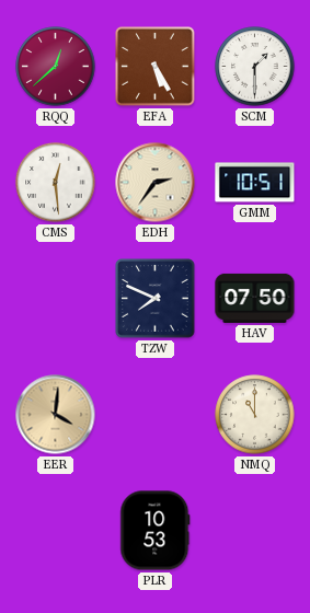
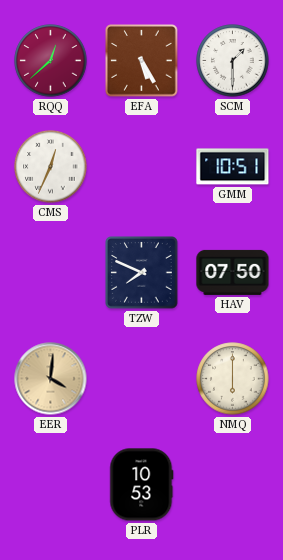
CMS: 12:29 -> 12:34 (51, 167)
EDH: 2:36 -> none (156, 183)
NMQ: 11:00 -> 6:00 (233, 379)
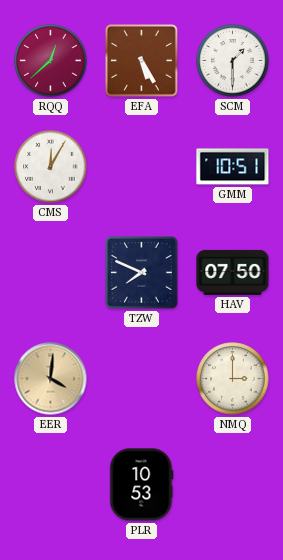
CMS: 12:34 -> 12:05 (51, 167)
NMQ: 6:00 -> 3:00 (233, 379)
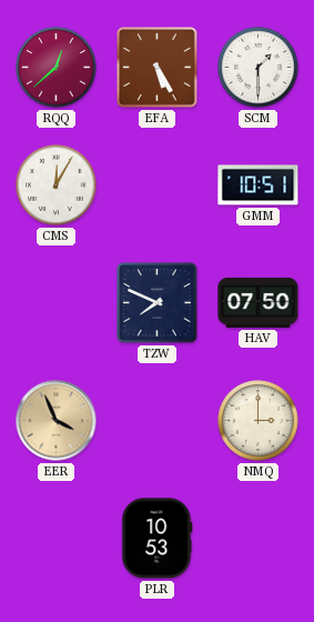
EER: 4:01 -> 3:56 (57, 421)
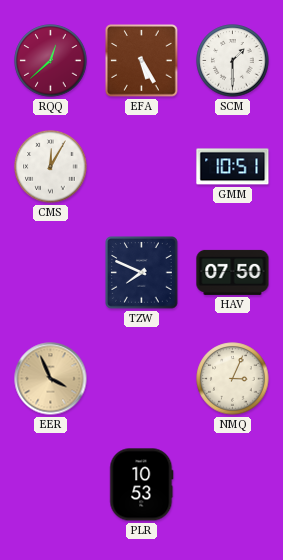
NMQ: 3:00 -> 3:04 (233, 379)
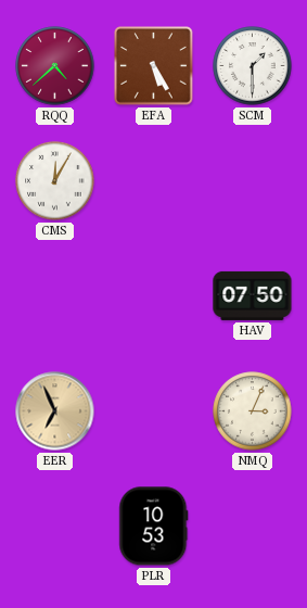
RQQ: 12:38 -> 4:38 (55, 66)
GMM: 10:51 -> none (233, 167)
TZW: 7:49 -> none (142, 273)
EER: 3:56 -> 6:56 (55, 411)
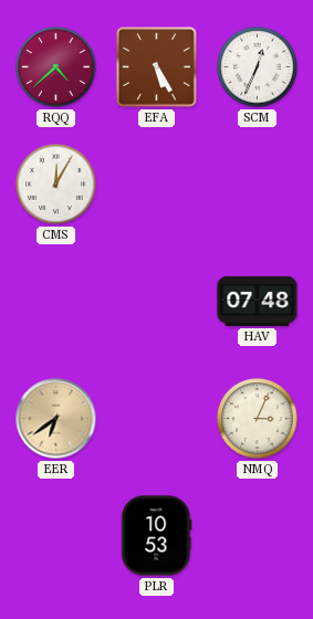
SCM: 1:30 -> 12:34 (258, 67)
HAV: 07:50 -> 07:48 (258, 301)
EER: 6:56 -> 6:39 (56, 419)
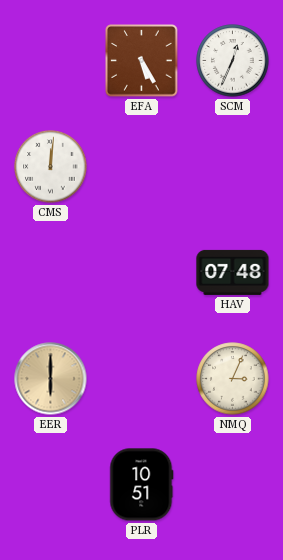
RQQ: 4:38 -> none (56, 67)
CMS: 12:05 -> 12:01 (51, 167)
EER: 6:39 -> 6:00 (51, 379)
PLR: 10:53 -> 10:51 (142, 485)
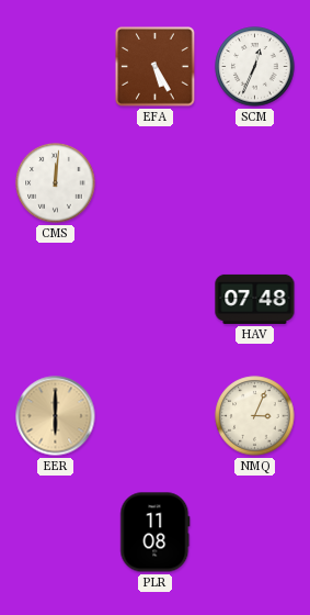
PLR: 10:51 -> 11:08 (156, 533)
